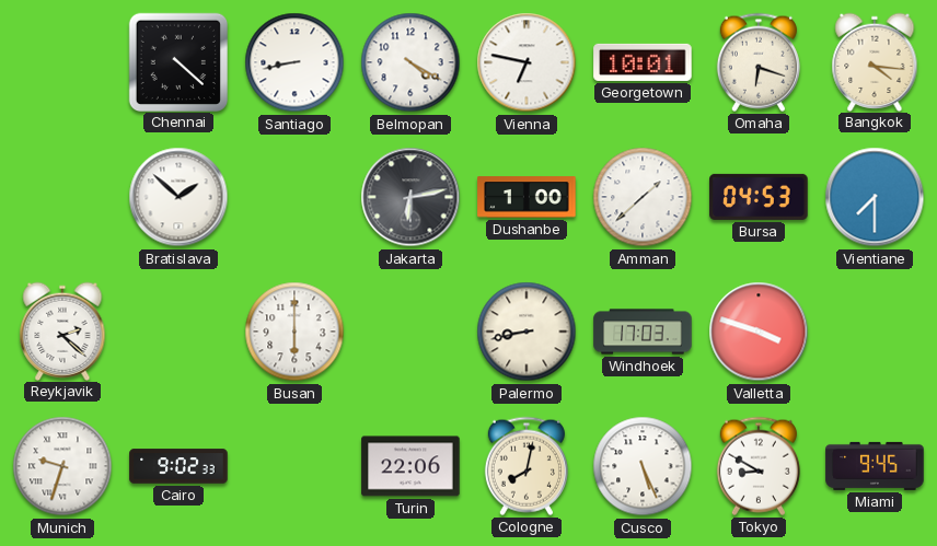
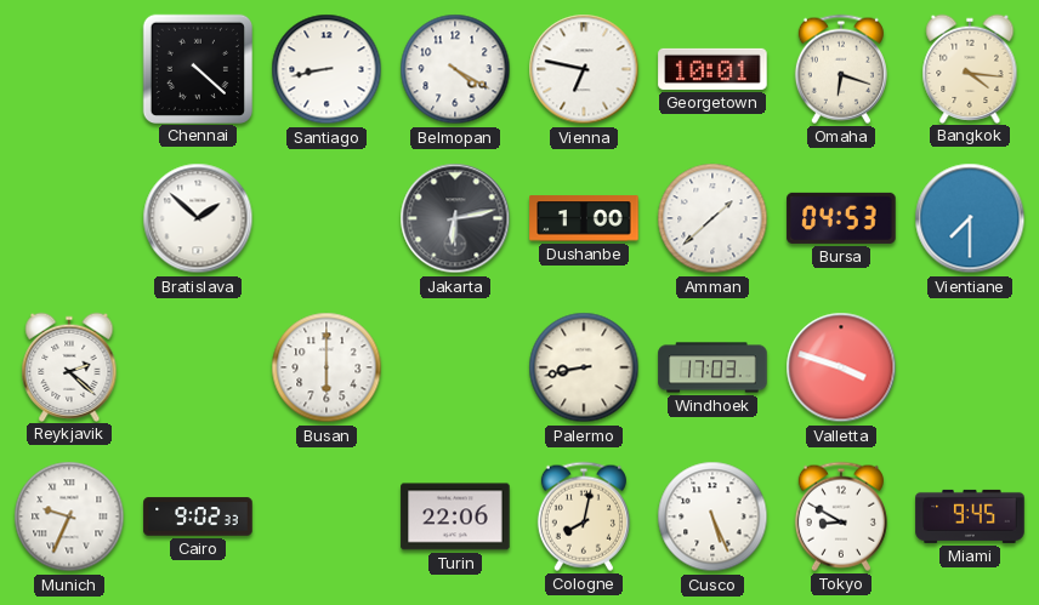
Munich: 9:33 -> 9:34 (69, 516)
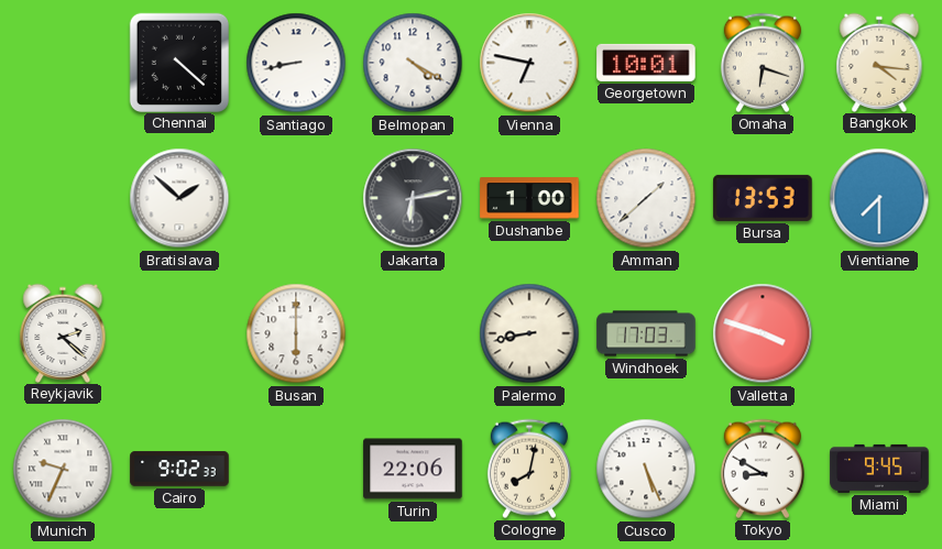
Bursa: 04:53 -> 13:53 (763, 198)
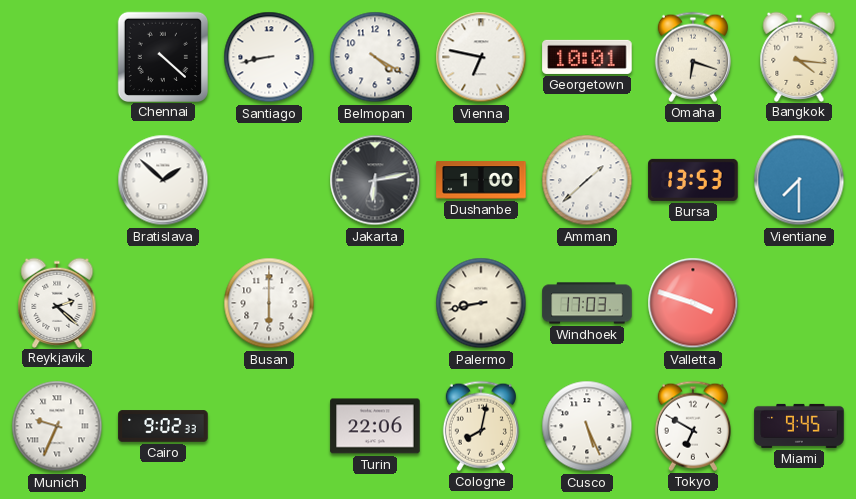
Tokyo: 8:50 -> 6:50 (693, 426)
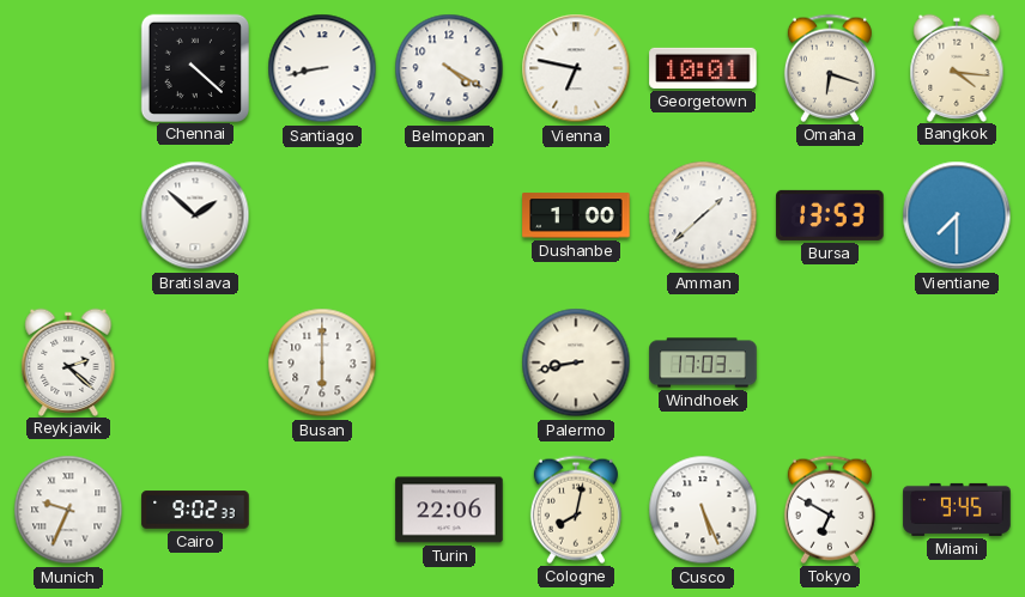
Jakarta: 6:13 -> none (375, 180)
Valletta: 3:48 -> none (693, 303)
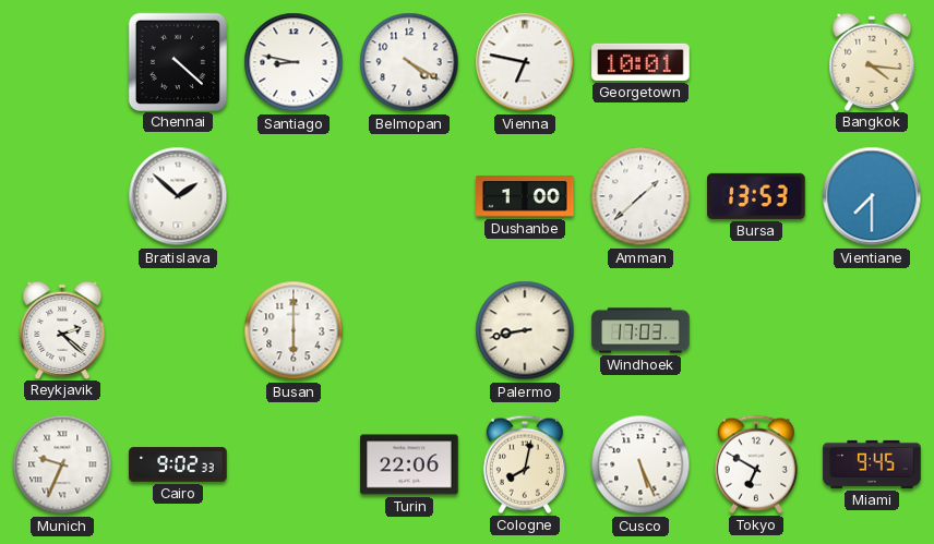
Santiago: 8:43 -> 8:47 (294, 62)
Omaha: 6:18 -> none (830, 68)
